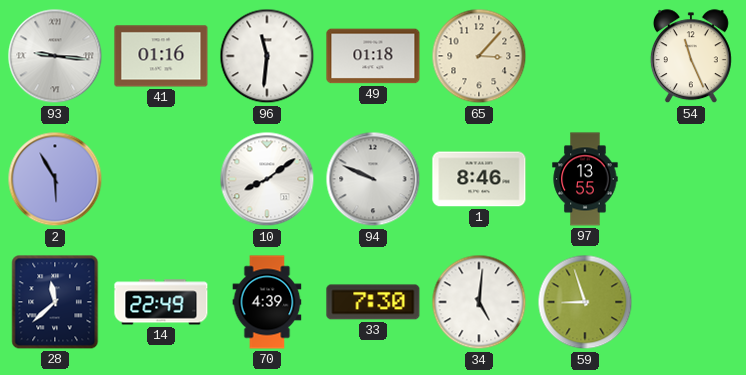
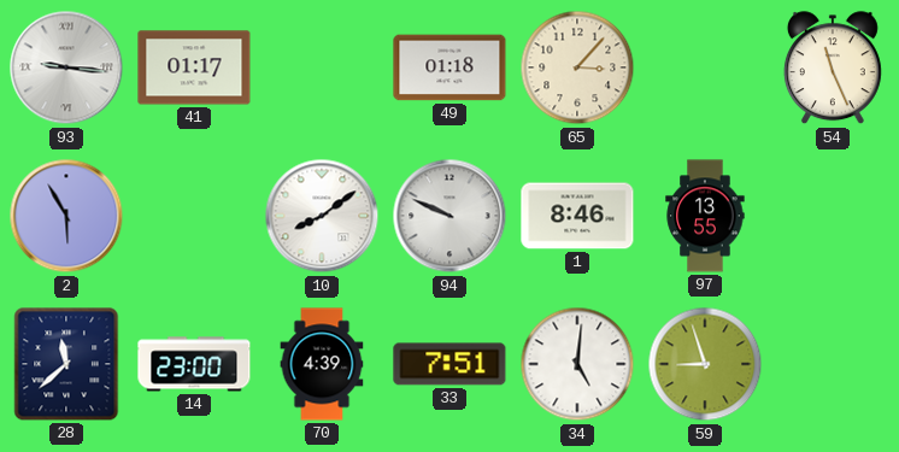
41: 01:16 -> 01:17 (194, 67)
96: 11:31 -> none (267, 56)
14: 22:49 -> 23:00 (194, 364)
33: 7:30 -> 7:51 (449, 364)
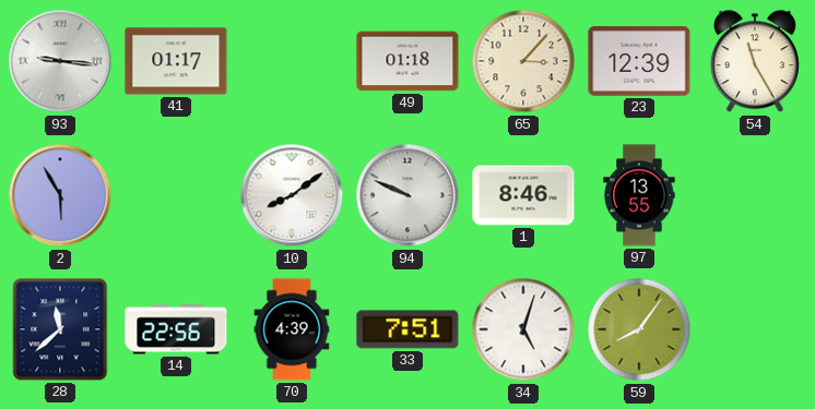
23: none -> 12:39 (639, 61)
54: 11:26 -> 11:25 (755, 62)
14: 23:00 -> 22:56 (176, 329)
34: 5:01 -> 5:03 (523, 329)
59: 8:57 -> 8:06 (639, 329)
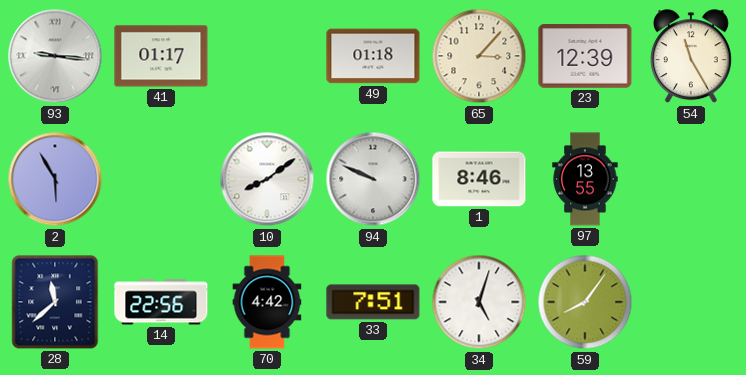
70: 4:39 -> 4:42 (267, 302)
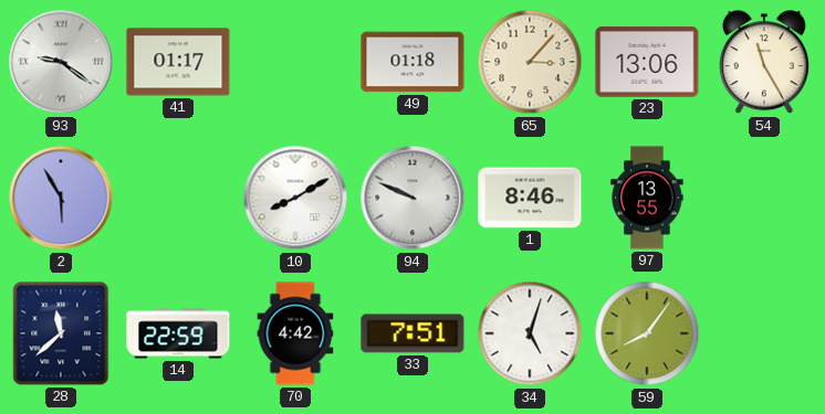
93: 9:16 -> 9:21 (61, 62)
23: 12:39 -> 13:06 (647, 62)
10: 8:09 -> 8:10 (295, 198)
14: 22:56 -> 22:59 (178, 333)
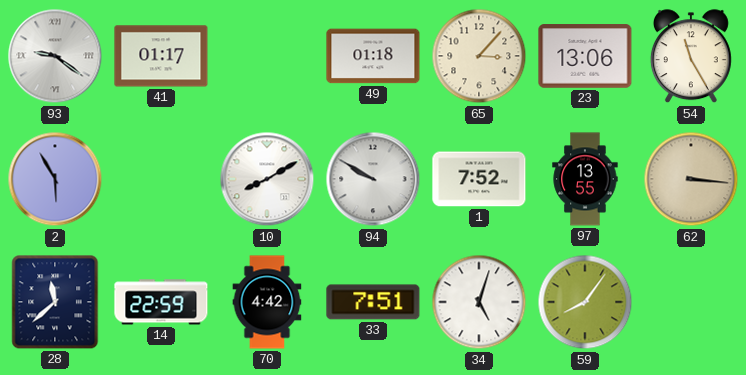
94: 9:49 -> 9:50 (373, 179)
1: 8:46 -> 7:52 (479, 179)
62: none -> 3:16 (691, 179)
